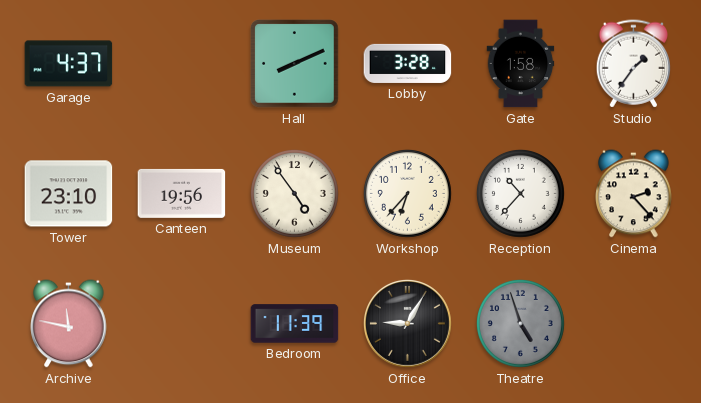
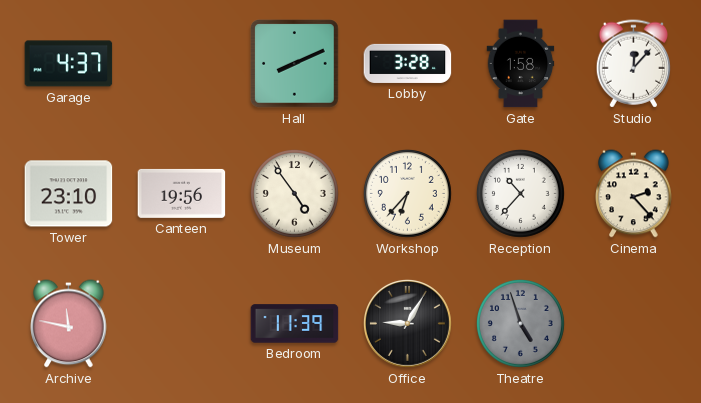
Studio: 1:36 -> 12:07 (634, 64)
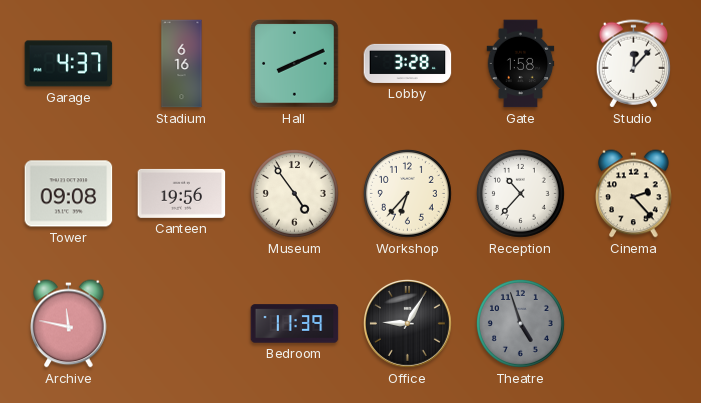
Stadium: none -> 6:16 (182, 64)
Tower: 23:10 -> 09:08 (69, 194)
